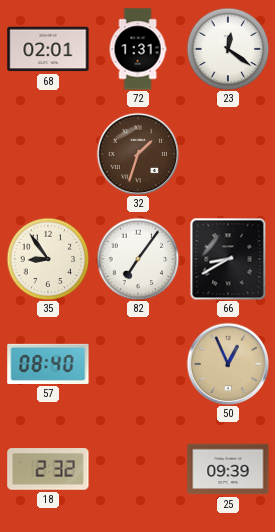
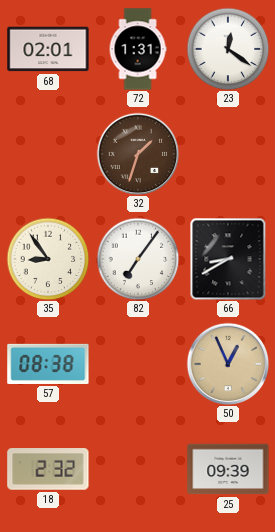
57: 08:40 -> 08:38 (48, 364)
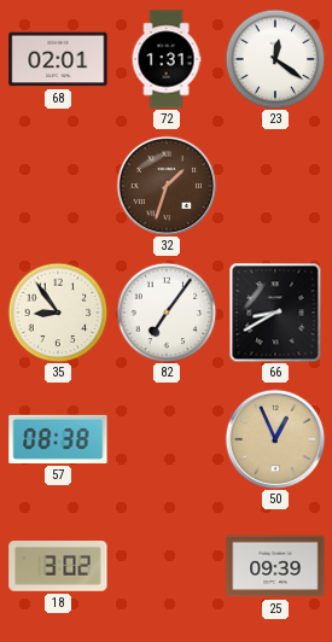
18: 2:32 -> 3:02 (58, 566)
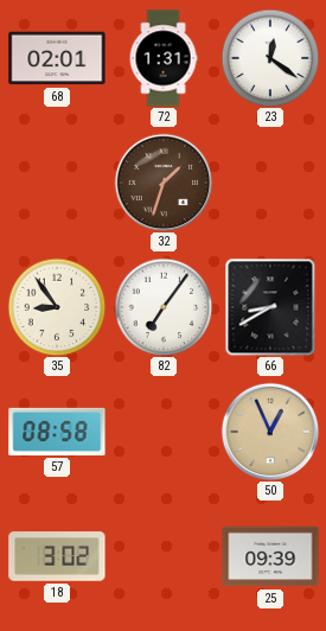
57: 08:38 -> 08:58 (57, 432)
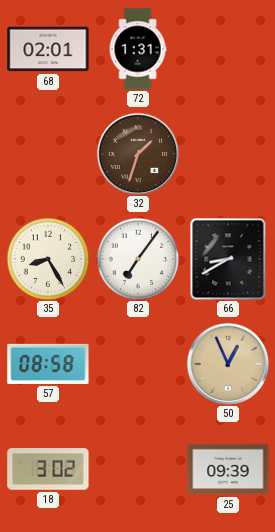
23: 12:21 -> none (270, 58)
35: 8:54 -> 8:25 (48, 259)
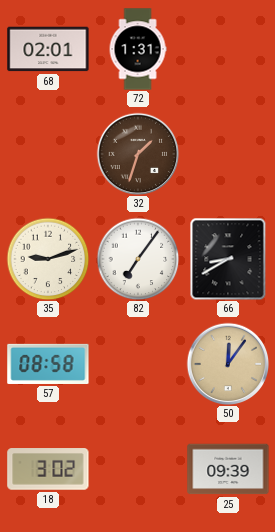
35: 8:25 -> 9:12 (48, 259)
50: 12:56 -> 12:06 (228, 364)
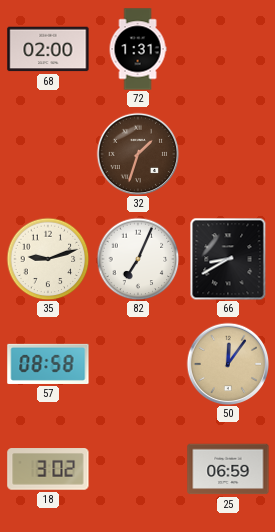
68: 02:01 -> 02:00 (48, 49)
82: 7:06 -> 7:04 (138, 259)
25: 09:39 -> 06:59 (228, 469)
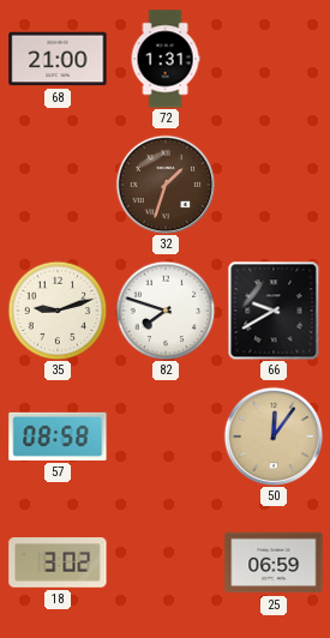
68: 02:00 -> 21:00 (58, 59)
82: 7:04 -> 7:48 (166, 311)
66: 8:40 -> 9:40 (274, 311)
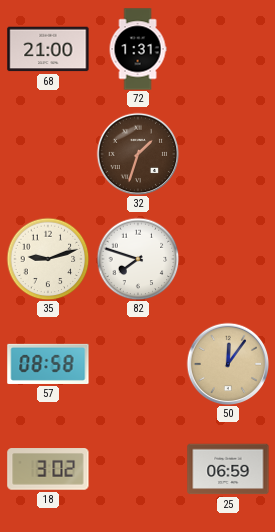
66: 9:40 -> none (274, 311)
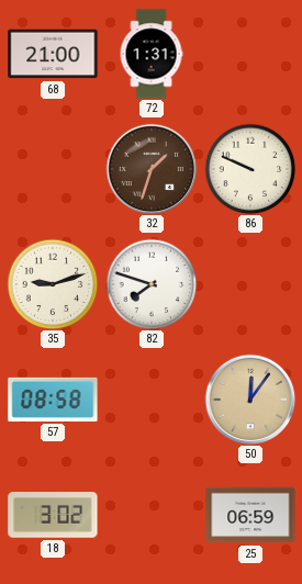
86: none -> 9:49 (250, 169)
